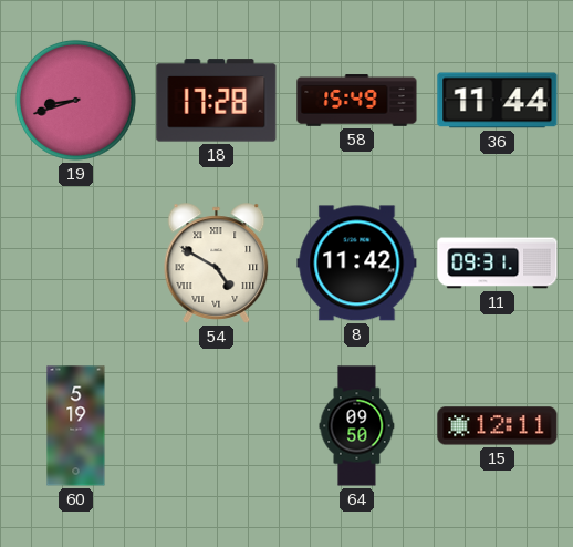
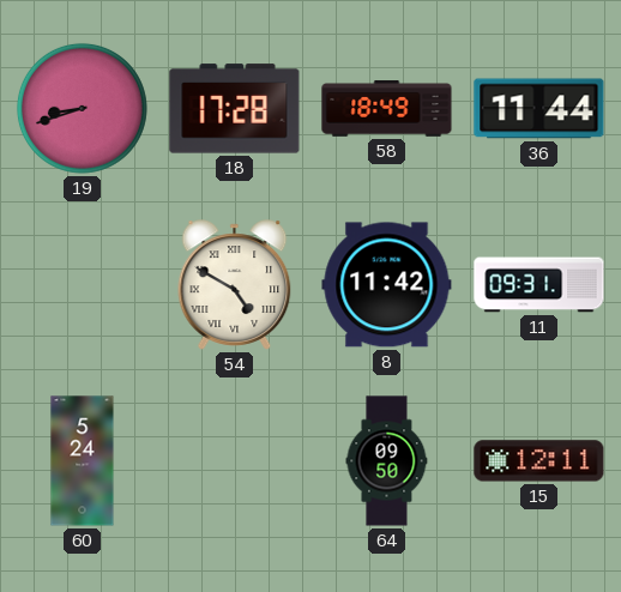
58: 15:49 -> 18:49 (387, 109)
60: 5:19 -> 5:24 (83, 461)
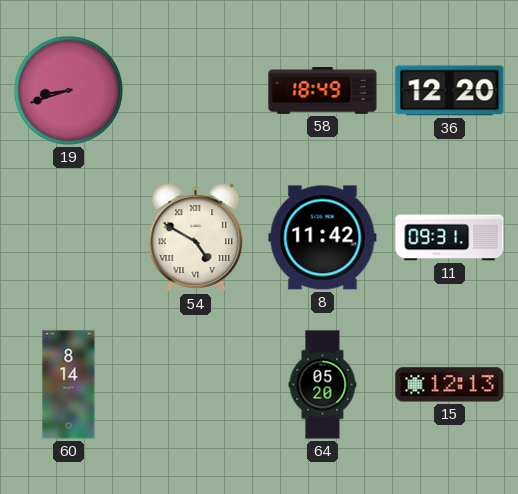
18: 17:28 -> none (235, 109)
36: 11:44 -> 12:20 (450, 91)
60: 5:24 -> 8:14 (69, 385)
64: 09:50 -> 05:20 (323, 385)
15: 12:11 -> 12:13 (450, 385)
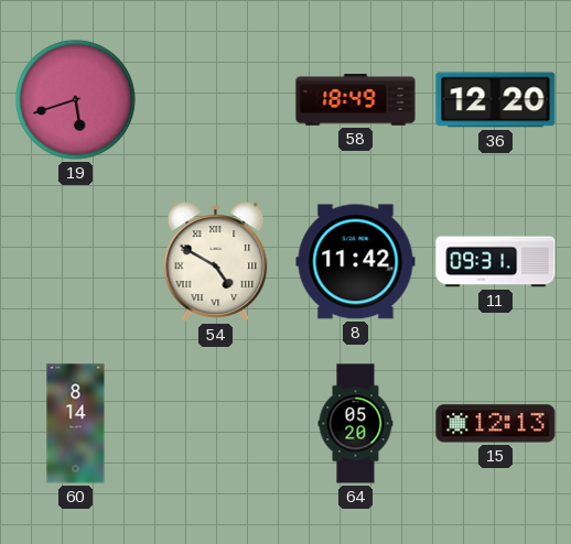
19: 8:42 -> 5:42 (75, 99)
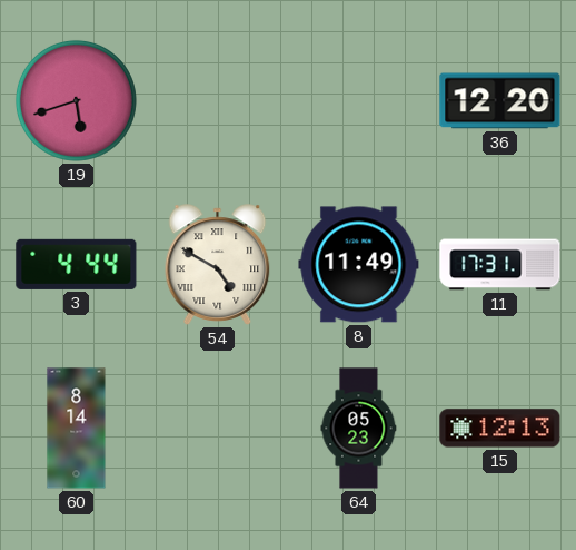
58: 18:49 -> none (356, 100)
3: none -> 4:44 (77, 264)
8: 11:42 -> 11:49 (359, 265)
11: 09:31 -> 17:31 (500, 265)
64: 05:20 -> 05:23 (359, 429)
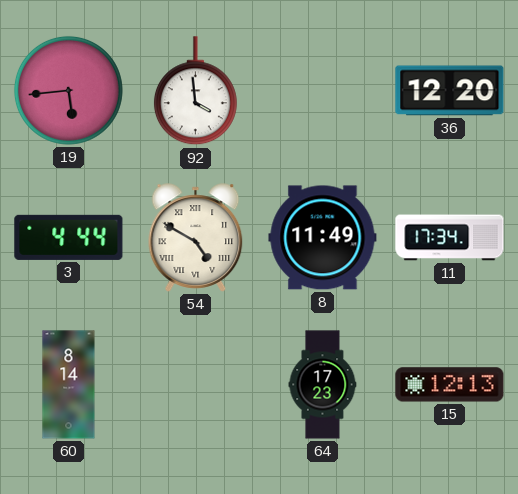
19: 5:42 -> 5:44 (68, 90)
92: none -> 3:59 (195, 91)
11: 17:31 -> 17:34 (450, 238)
64: 05:23 -> 17:23 (323, 385)
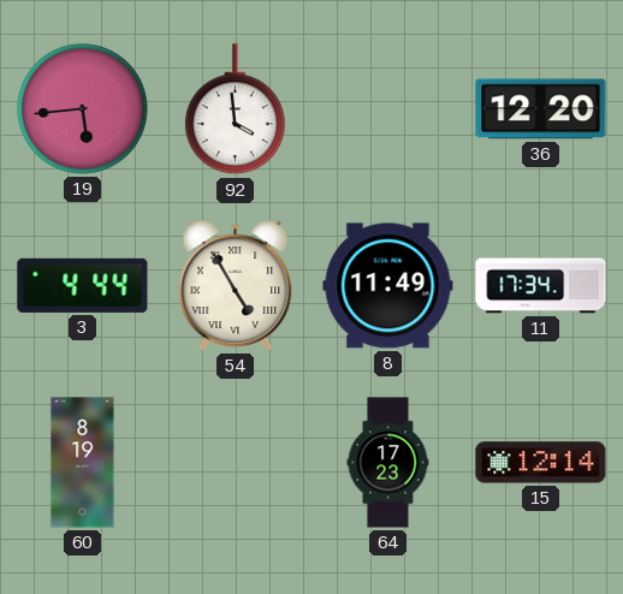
54: 4:50 -> 4:55 (236, 286)
60: 8:14 -> 8:19 (83, 463)
15: 12:13 -> 12:14 (541, 463)
